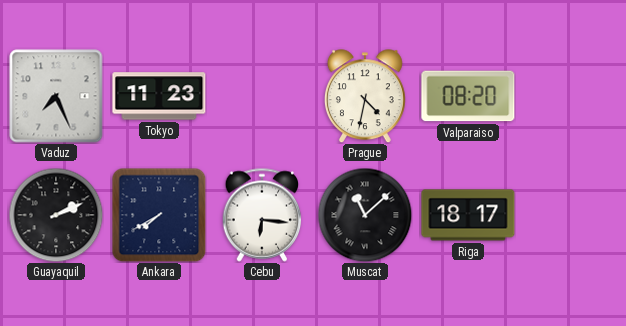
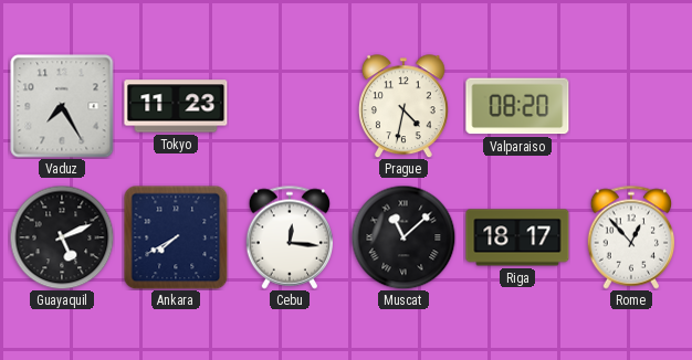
Vaduz: 7:26 -> 7:25 (62, 106)
Guayaquil: 2:11 -> 5:11 (62, 237)
Cebu: 6:16 -> 12:16 (290, 237)
Rome: none -> 12:53 (631, 237)
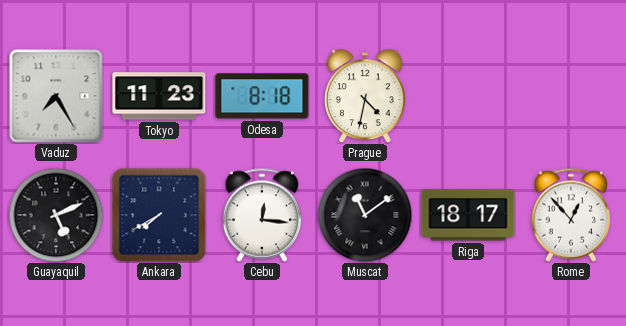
Odesa: none -> 8:18 (262, 96)
Valparaiso: 08:20 -> none (517, 106)
Muscat: 11:08 -> 11:09 (365, 215)
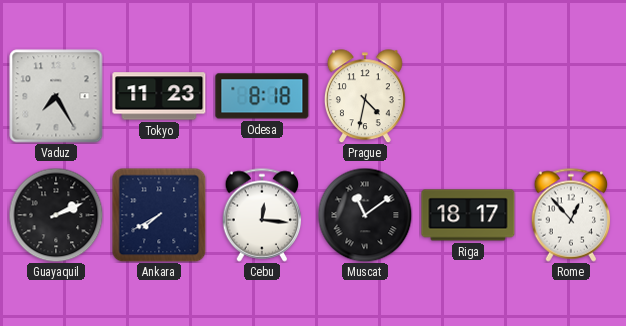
Guayaquil: 5:11 -> 2:11 (56, 215)
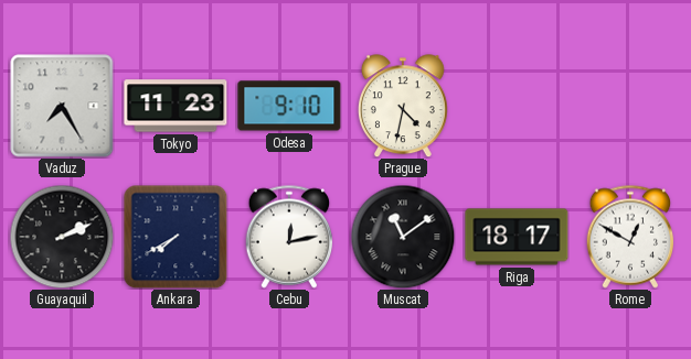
Odesa: 8:18 -> 9:10 (289, 106)
Cebu: 12:16 -> 12:13 (289, 237)
Rome: 12:53 -> 12:50 (630, 237)
